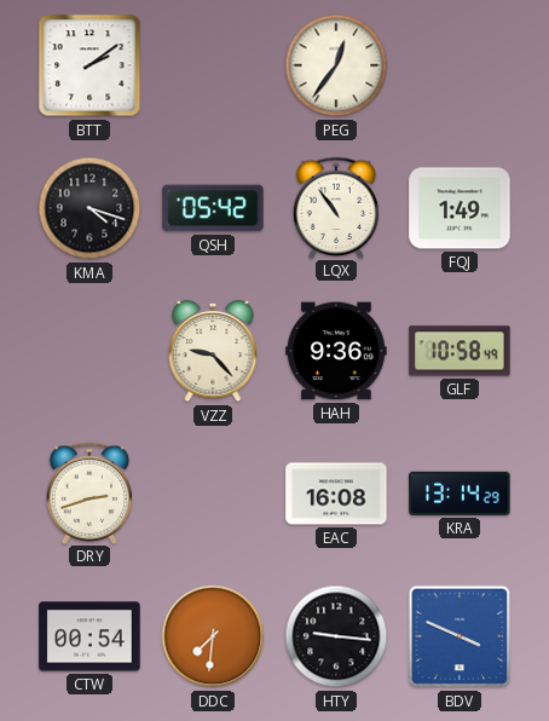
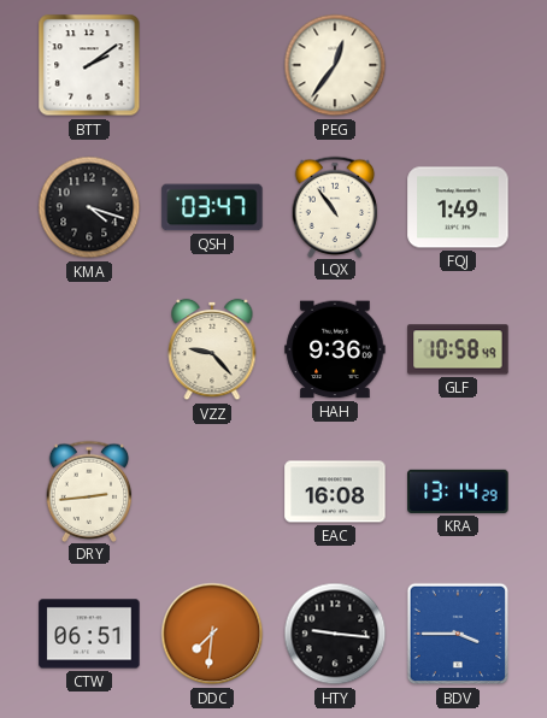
QSH: 05:42 -> 03:47 (212, 207)
DRY: 2:42 -> 2:44 (89, 490)
CTW: 00:54 -> 06:51 (89, 634)
BDV: 3:49 -> 3:45 (458, 634)
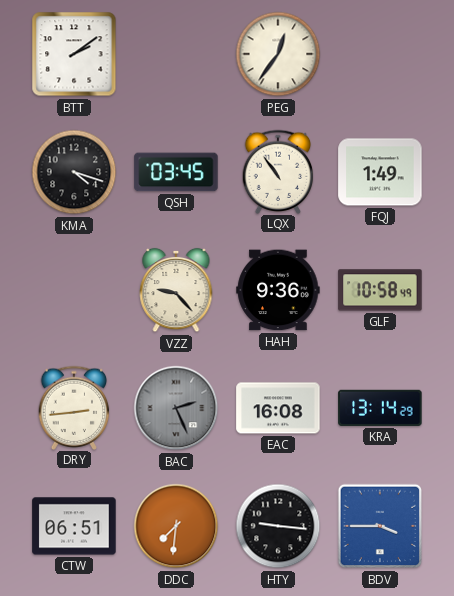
QSH: 03:47 -> 03:45 (176, 172)
BAC: none -> 2:26 (176, 408)
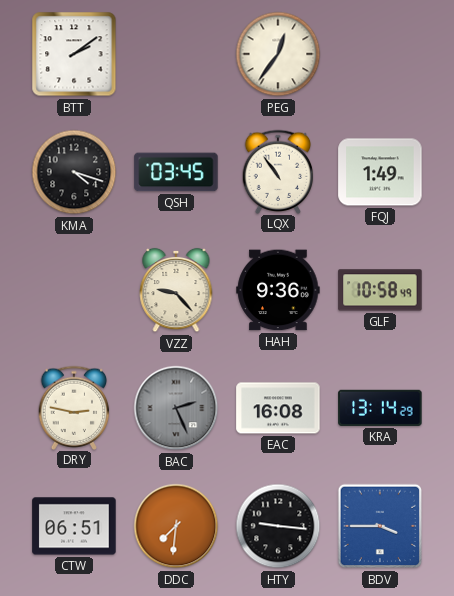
DRY: 2:44 -> 2:47 (74, 407)
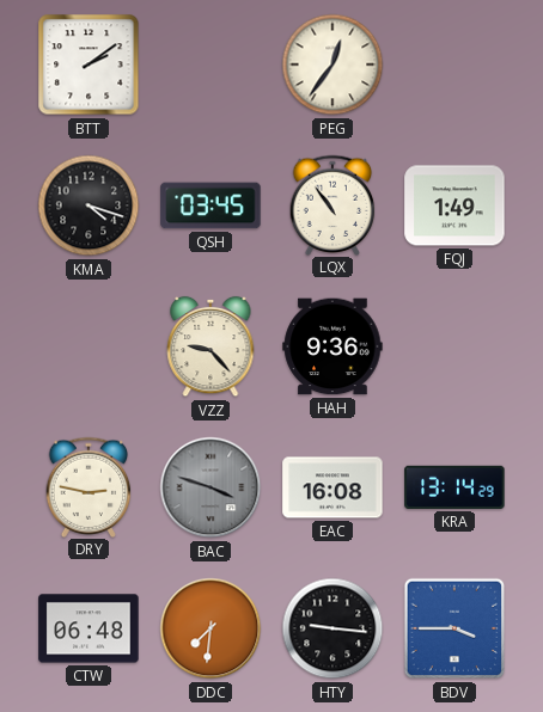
GLF: 10:58 -> none (380, 290)
BAC: 2:26 -> 3:48 (211, 487)
CTW: 06:51 -> 06:48 (89, 628)
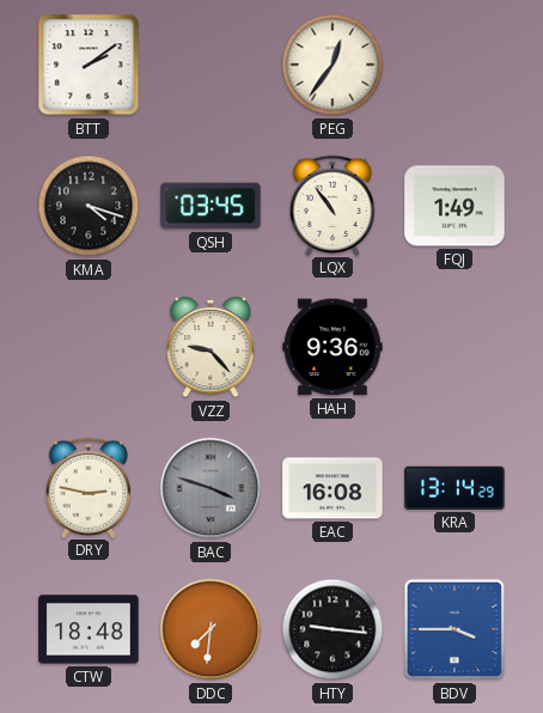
CTW: 06:48 -> 18:48 (89, 629)
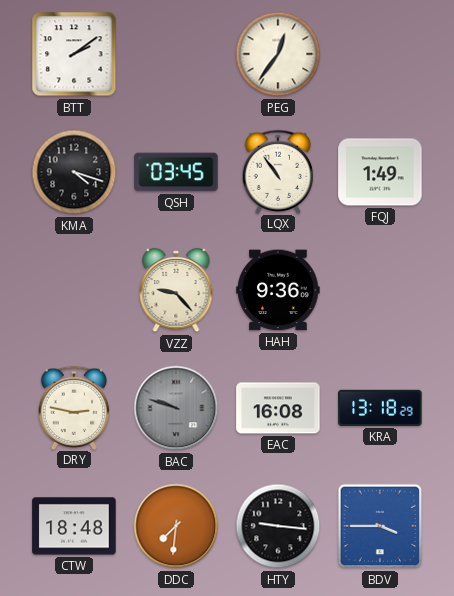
BAC: 3:48 -> 9:48 (176, 408)
KRA: 13:14 -> 13:18 (380, 408)
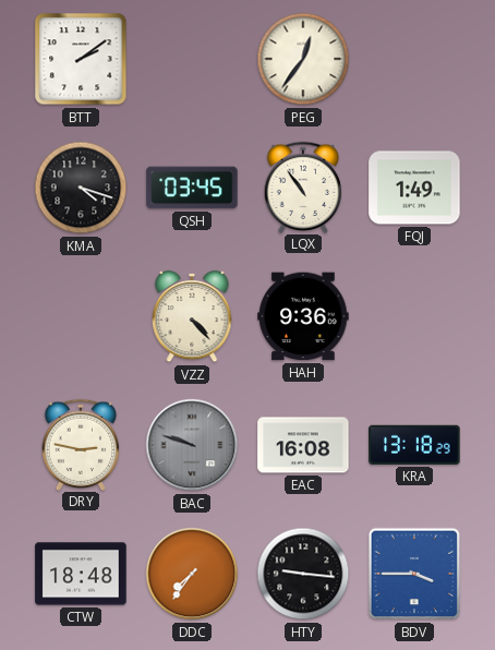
VZZ: 9:23 -> 4:23 (192, 316)
DDC: 7:31 -> 7:36 (192, 574)
